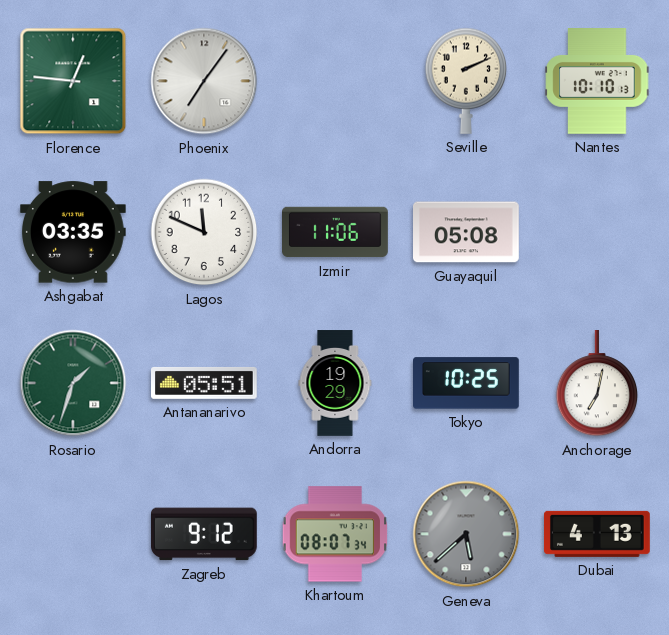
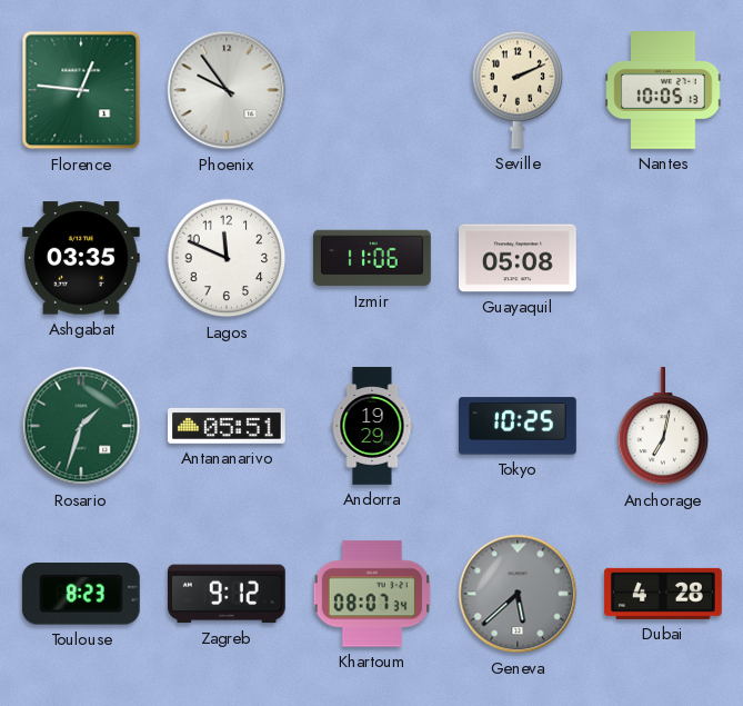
Phoenix: 7:06 -> 9:54 (227, 90)
Nantes: 10:10 -> 10:05 (663, 91)
Toulouse: none -> 8:23 (81, 594)
Dubai: 4:13 -> 4:28 (664, 594)
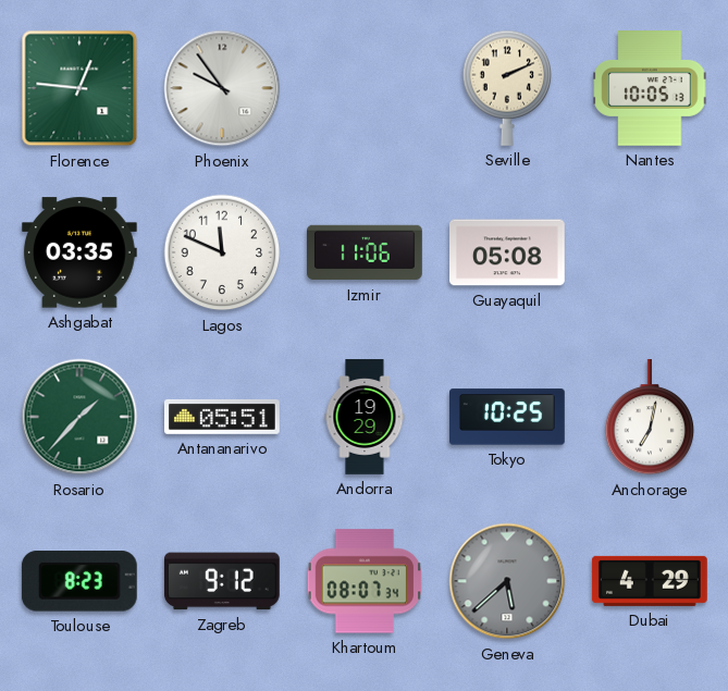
Rosario: 1:33 -> 1:37 (79, 417)
Dubai: 4:28 -> 4:29 (651, 581)
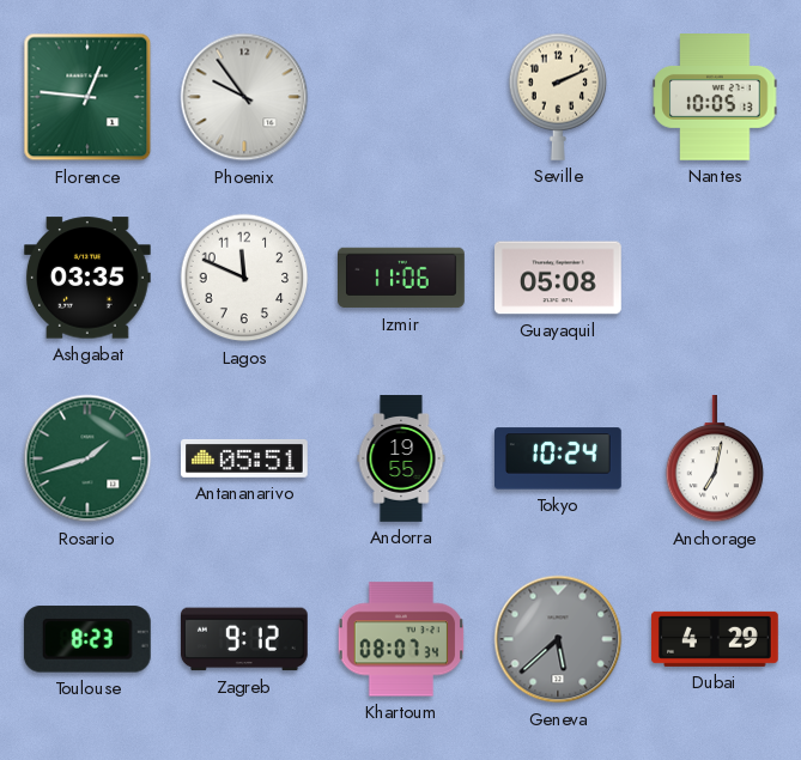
Rosario: 1:37 -> 1:42 (87, 458)
Andorra: 19:29 -> 19:55 (401, 458)
Tokyo: 10:25 -> 10:24 (559, 458)
